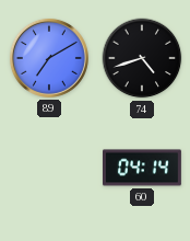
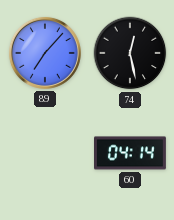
89: 7:10 -> 7:07 (45, 53)
74: 4:42 -> 12:28 (130, 53)
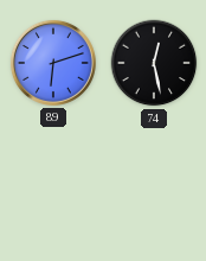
89: 7:07 -> 6:12 (53, 63)
60: 04:14 -> none (131, 153)
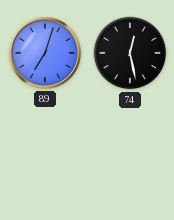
89: 6:12 -> 7:03 (45, 53)
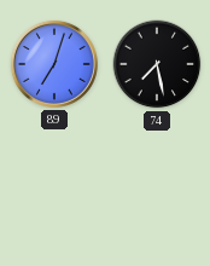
74: 12:28 -> 7:28 (157, 64)
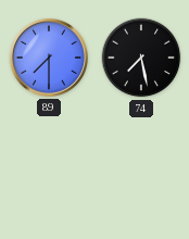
89: 7:03 -> 7:30 (49, 58)
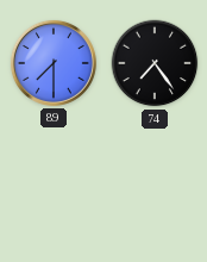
74: 7:28 -> 7:24 (155, 63)
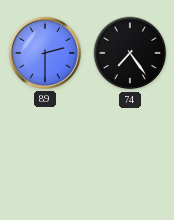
89: 7:30 -> 2:30 (45, 53)
